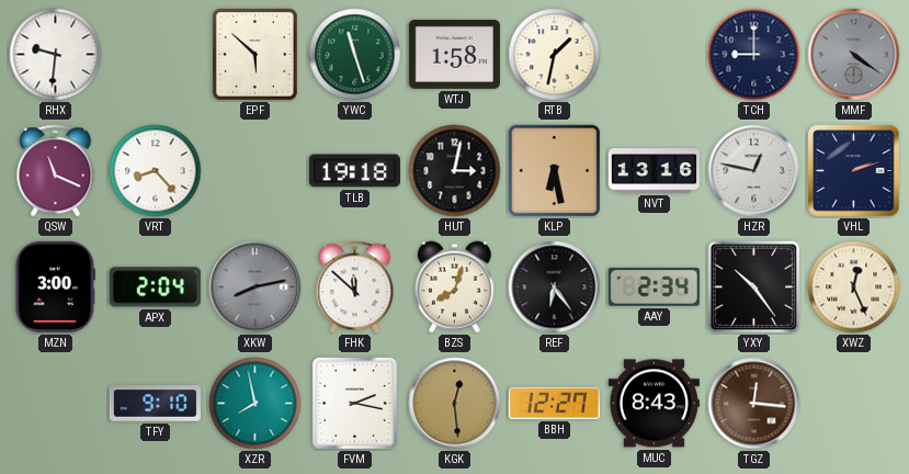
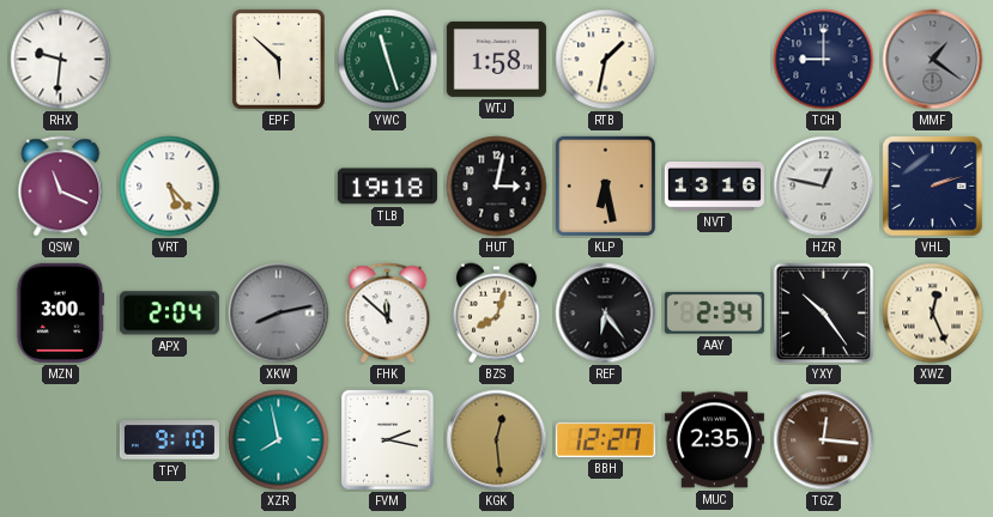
MMF: 4:21 -> 1:21 (933, 60)
VRT: 8:23 -> 5:23 (170, 187)
MUC: 8:43 -> 2:35 (714, 440)
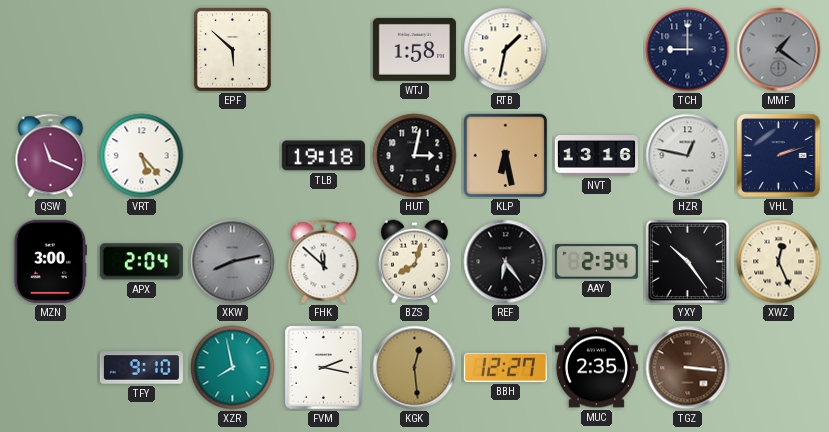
RHX: 9:31 -> none (61, 60)
YWC: 11:27 -> none (388, 60)
TGZ: 12:16 -> 3:16 (688, 368)
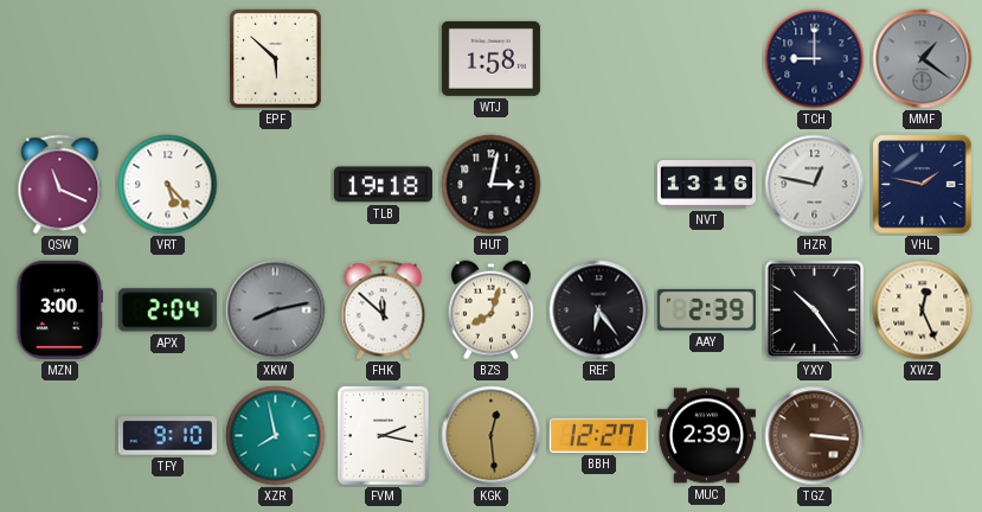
RTB: 1:32 -> none (506, 50)
KLP: 6:28 -> none (506, 156)
VHL: 2:12 -> 1:47 (923, 185)
AAY: 2:34 -> 2:39 (706, 309)
MUC: 2:35 -> 2:39 (706, 436)
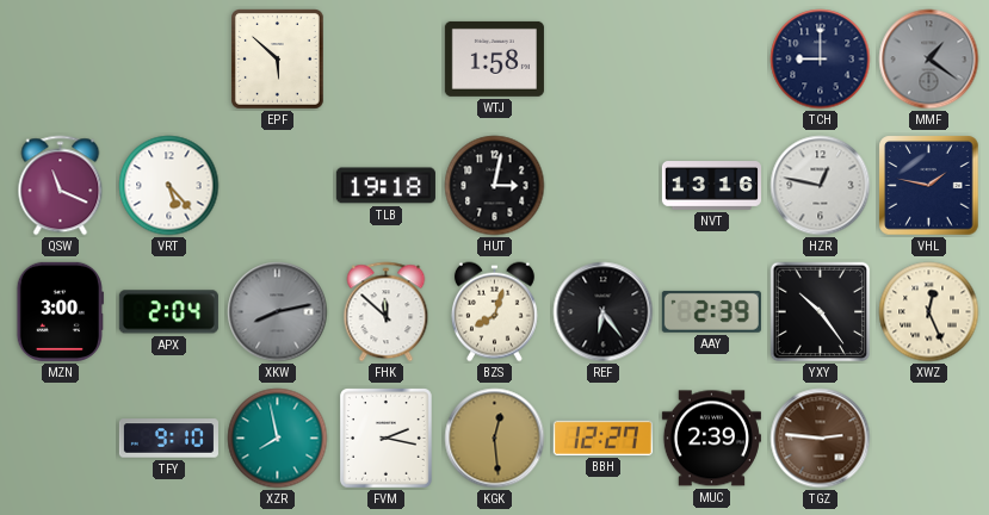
TGZ: 3:16 -> 2:46 (821, 439)
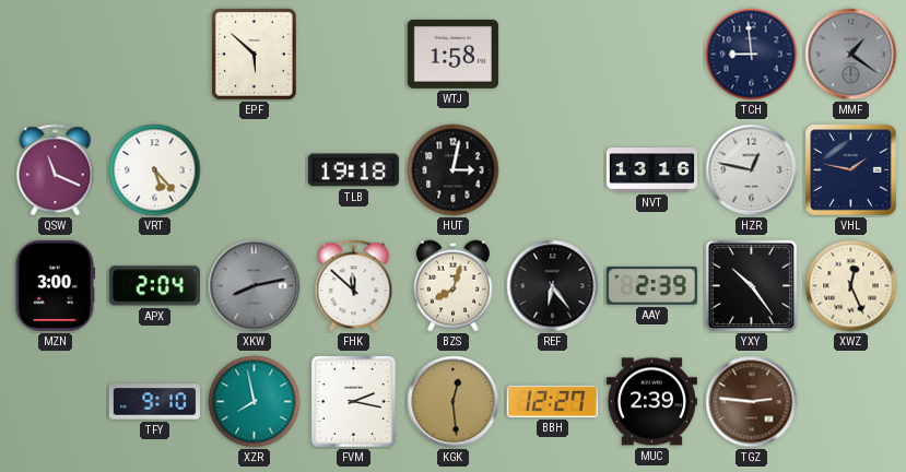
TCH: 9:00 -> 8:59 (752, 55)
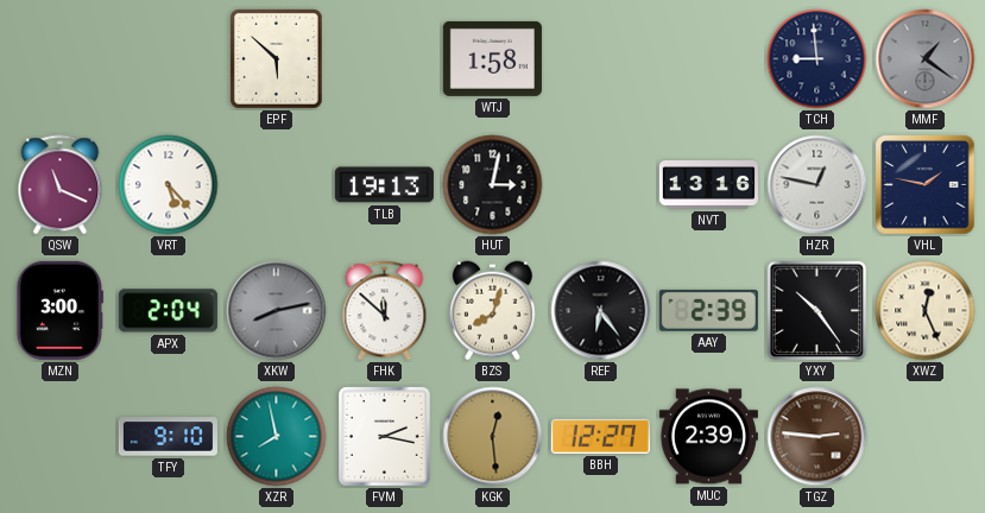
TLB: 19:18 -> 19:13 (384, 185)
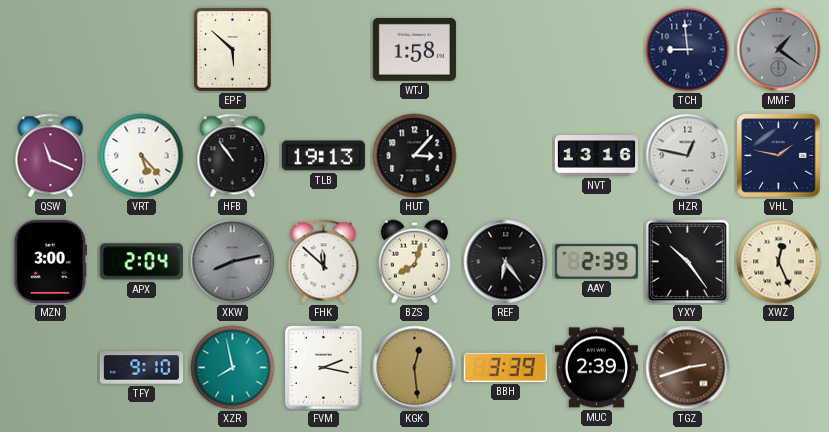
HFB: none -> 10:54 (233, 156)
HUT: 3:02 -> 3:07 (415, 156)
BBH: 12:27 -> 3:39 (505, 367)
TGZ: 2:46 -> 2:42 (688, 368)
